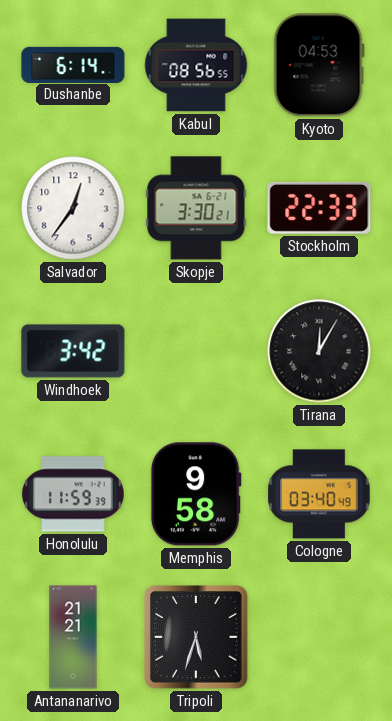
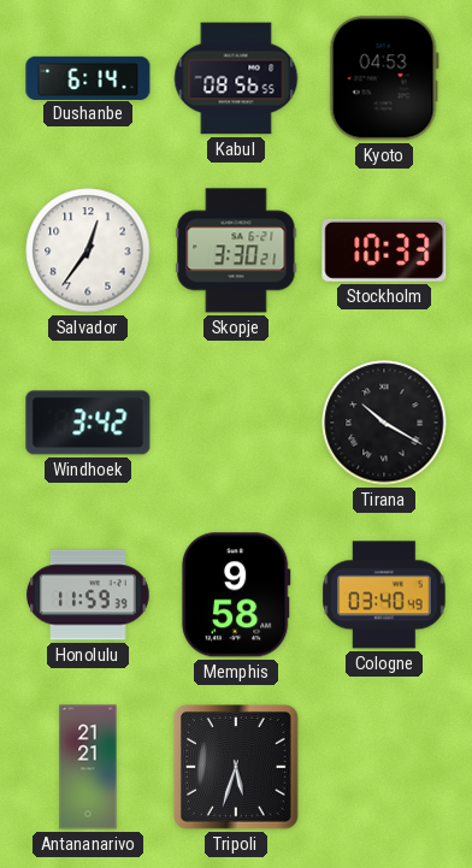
Stockholm: 22:33 -> 10:33 (384, 250)
Tirana: 12:05 -> 10:20 (384, 423)
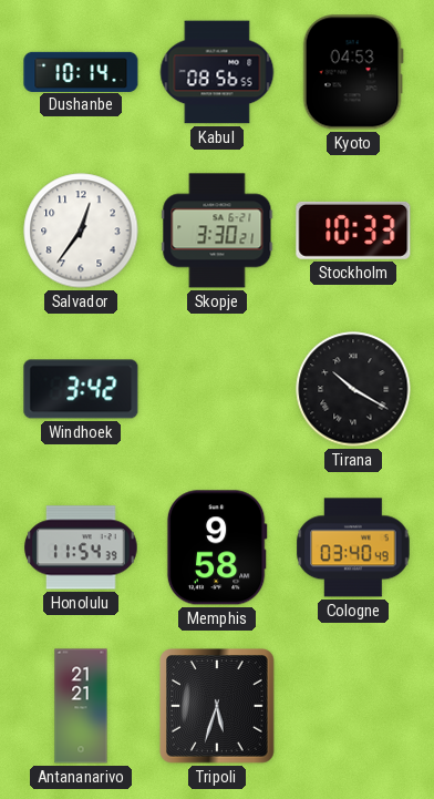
Dushanbe: 6:14 -> 10:14 (81, 71)
Honolulu: 11:59 -> 11:54 (81, 547)
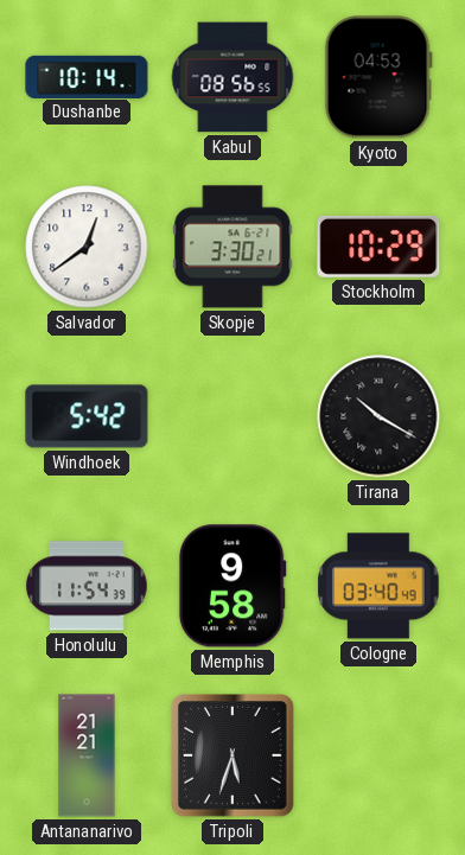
Salvador: 12:36 -> 12:39 (87, 247)
Stockholm: 10:33 -> 10:29 (378, 247)
Windhoek: 3:42 -> 5:42 (87, 416)
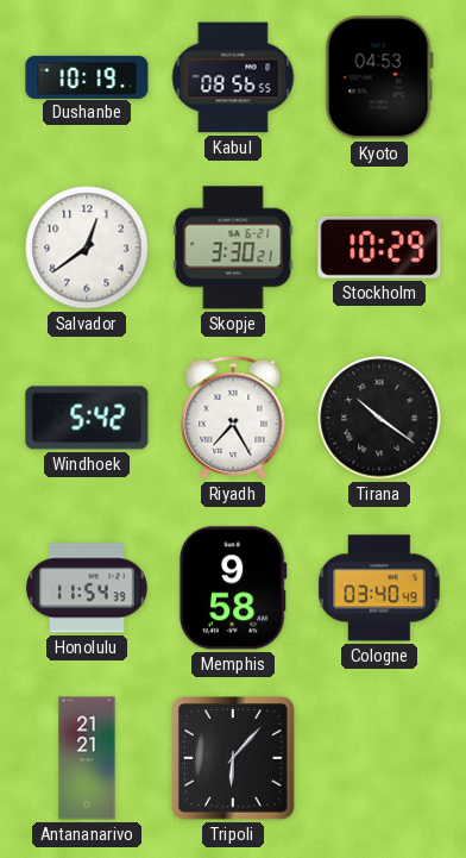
Dushanbe: 10:14 -> 10:19 (87, 76)
Riyadh: none -> 7:25 (233, 418)
Tirana: 10:20 -> 10:21 (379, 418)
Tripoli: 5:33 -> 6:07 (233, 758)
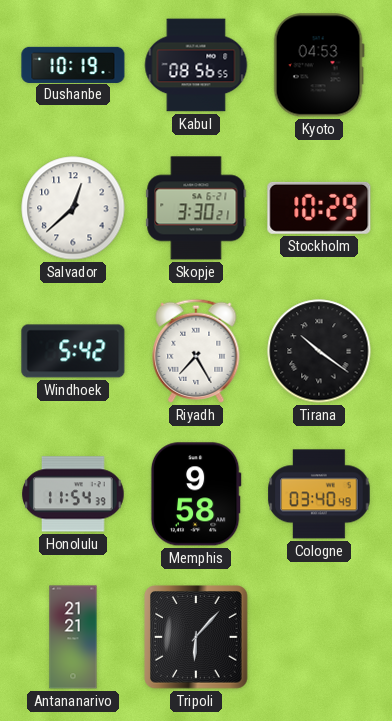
Salvador: 12:39 -> 12:38 (73, 208)
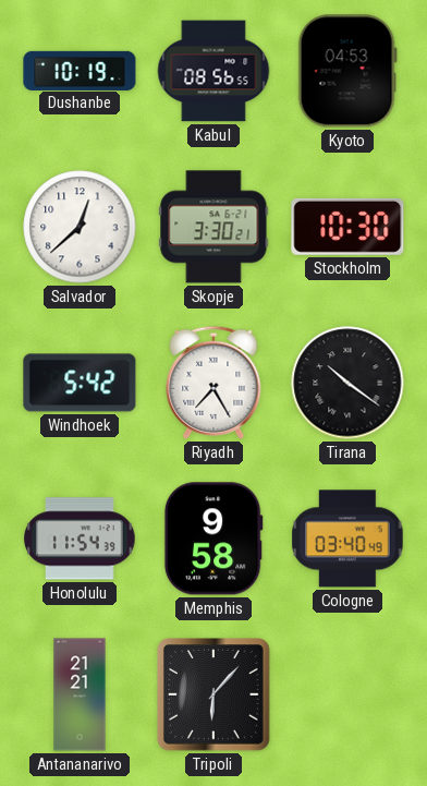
Stockholm: 10:29 -> 10:30 (347, 227)
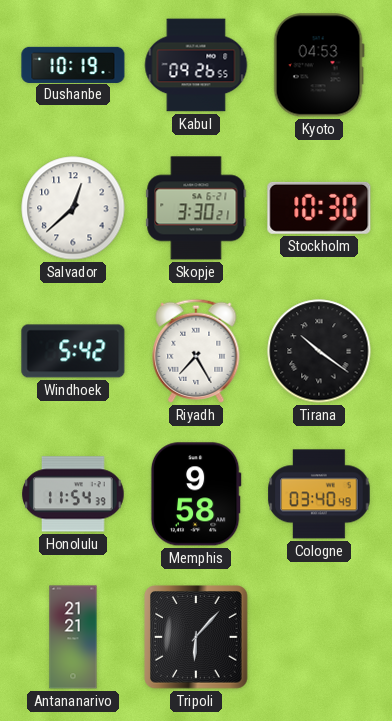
Kabul: 08:56 -> 09:26 (196, 65)
